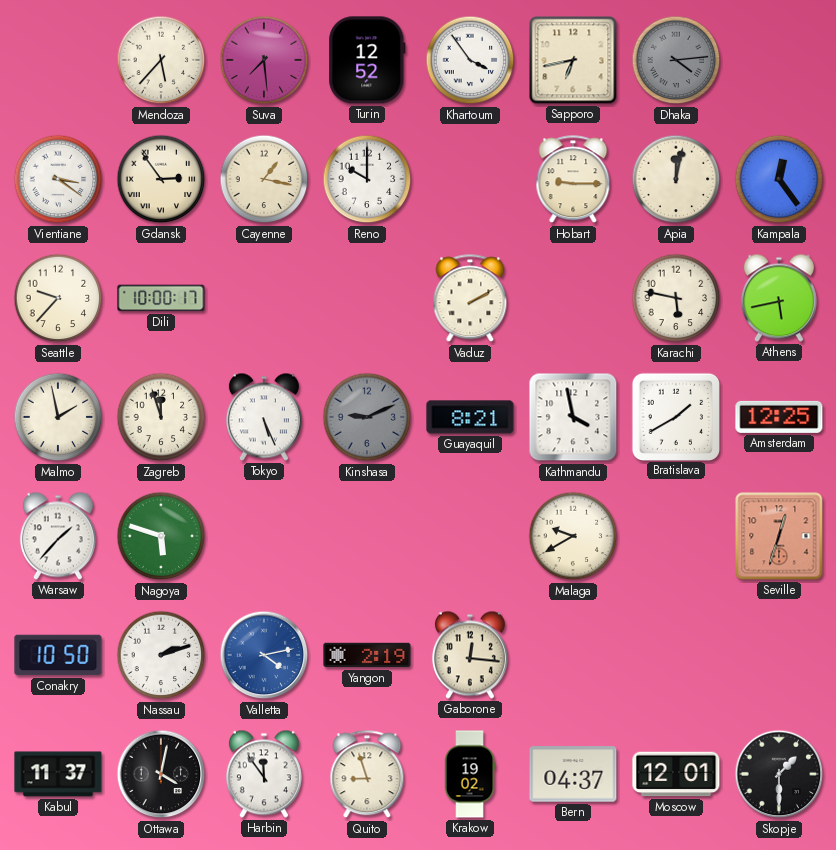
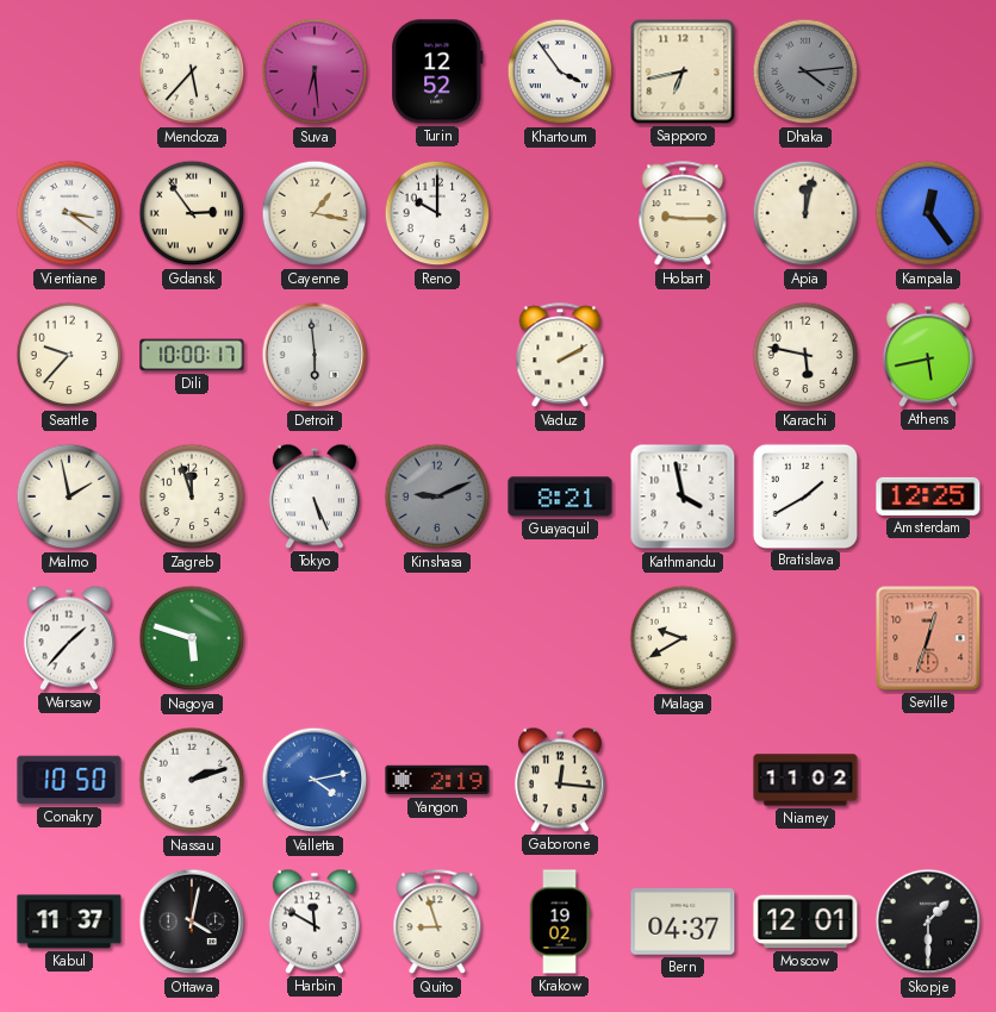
Suva: 7:29 -> 6:29 (315, 71)
Detroit: none -> 5:59 (315, 355)
Niamey: none -> 11:02 (805, 780)
Harbin: 11:54 -> 11:50 (315, 922)
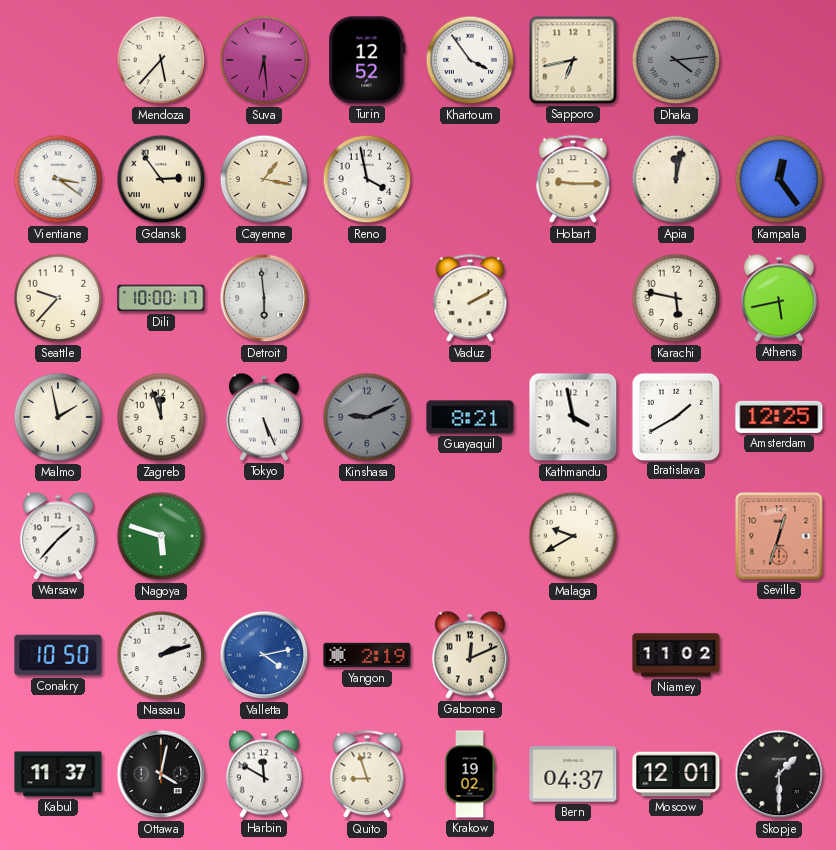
Reno: 10:00 -> 3:58 (367, 179)
Gaborone: 12:16 -> 12:11 (470, 655)
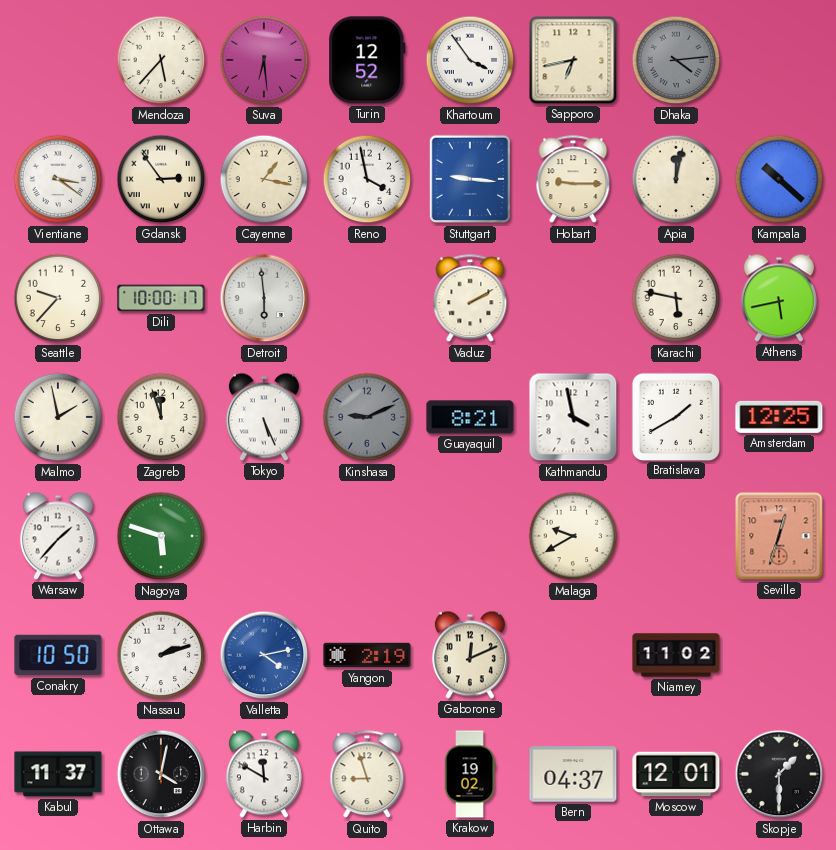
Stuttgart: none -> 9:16 (470, 179)
Kampala: 12:24 -> 10:22 (779, 179)
